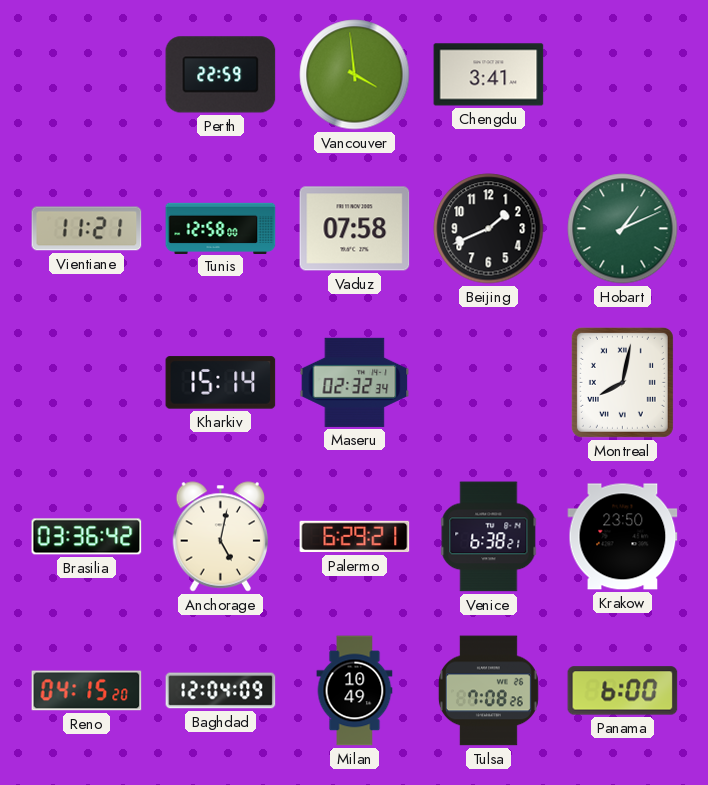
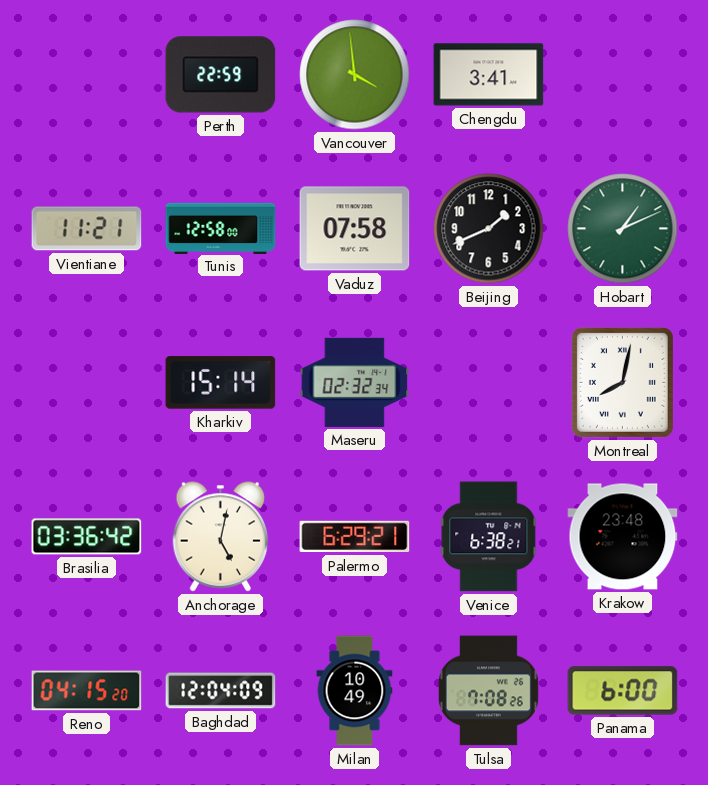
Krakow: 23:50 -> 23:48 (623, 537)
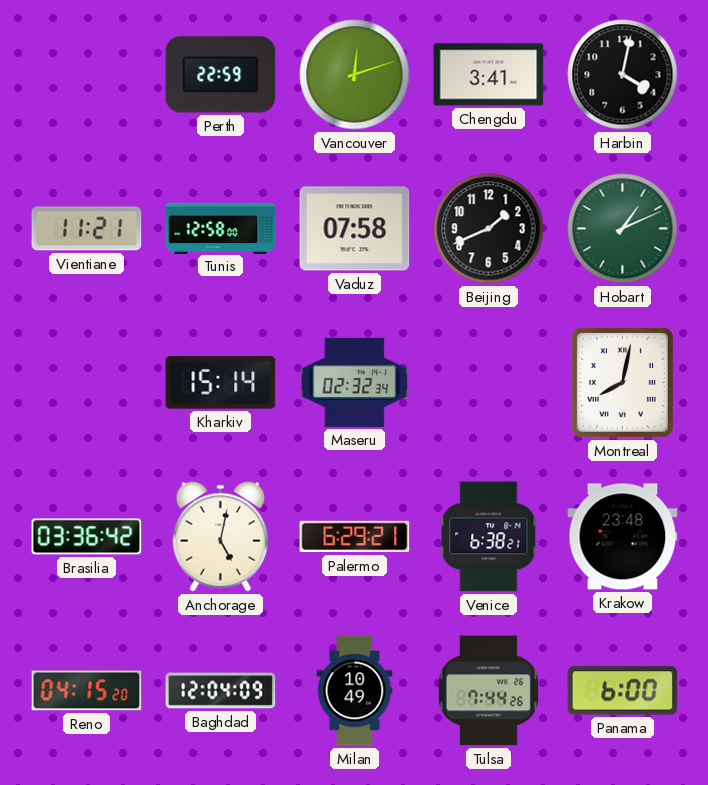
Vancouver: 3:59 -> 12:12 (355, 75)
Harbin: none -> 4:02 (623, 75)
Tulsa: 7:08 -> 7:44 (488, 691)
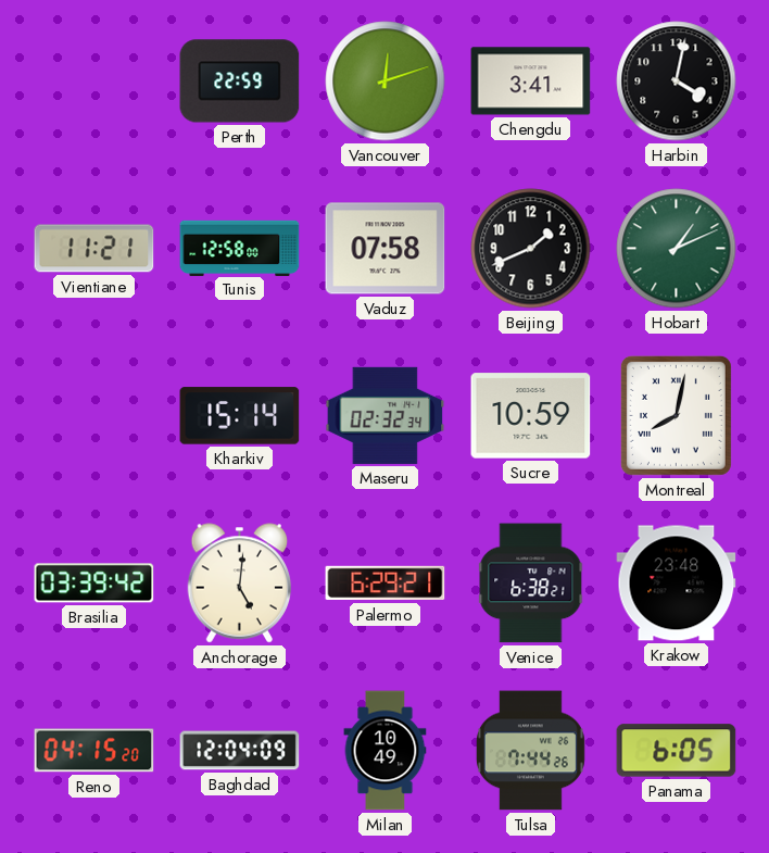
Sucre: none -> 10:59 (531, 416)
Brasilia: 03:36 -> 03:39 (94, 584)
Anchorage: 5:02 -> 5:01 (240, 584)
Panama: 6:00 -> 6:05 (677, 751)
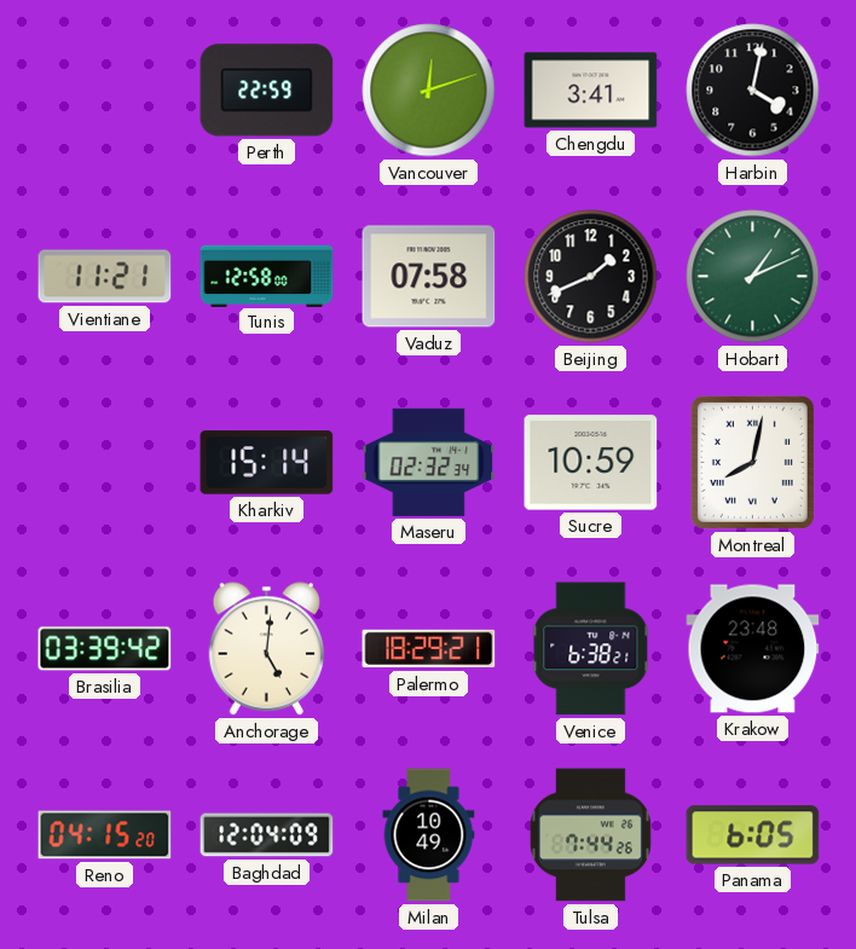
Palermo: 6:29 -> 18:29 (429, 649)
